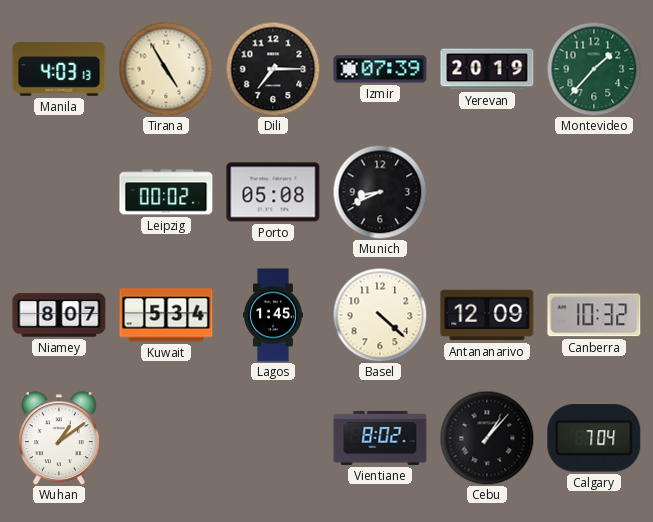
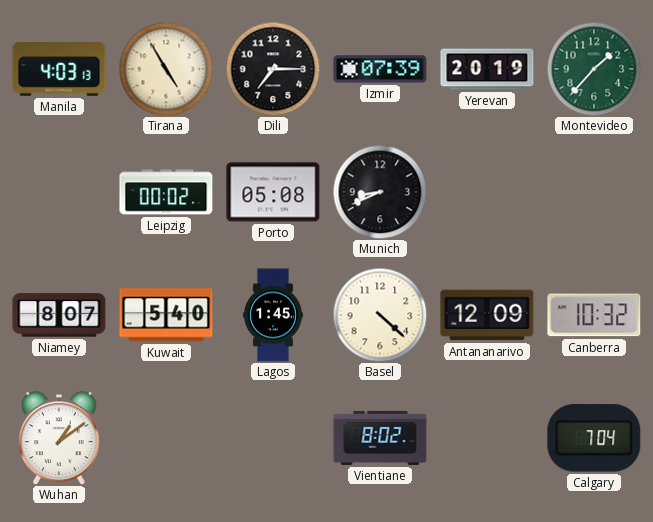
Kuwait: 5:34 -> 5:40 (166, 315)
Cebu: 1:07 -> none (487, 438)
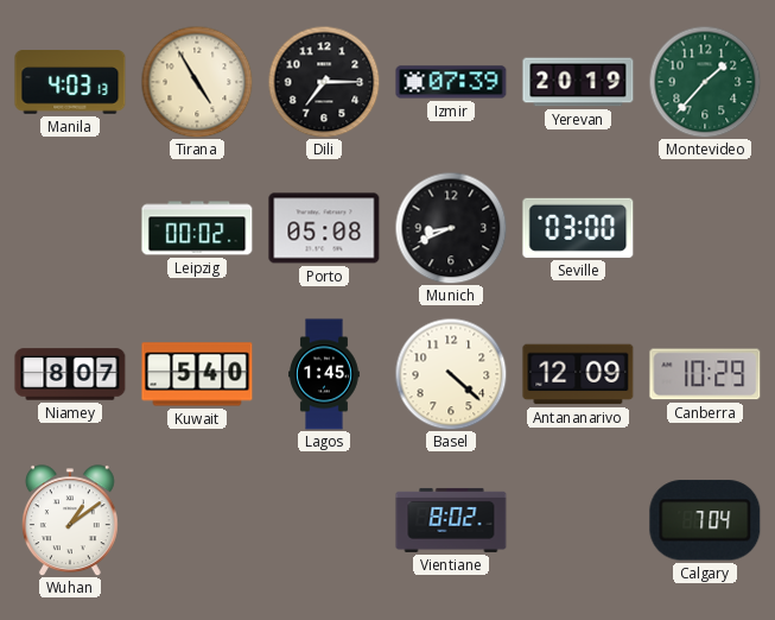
Seville: none -> 03:00 (578, 228)
Canberra: 10:32 -> 10:29 (705, 374)
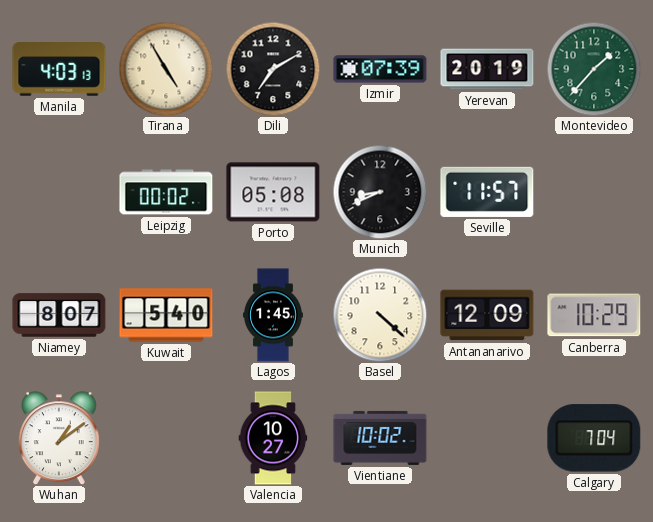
Dili: 7:15 -> 7:10 (273, 69)
Seville: 03:00 -> 11:57 (487, 192)
Valencia: none -> 10:27 (273, 438)
Vientiane: 8:02 -> 10:02 (380, 438)
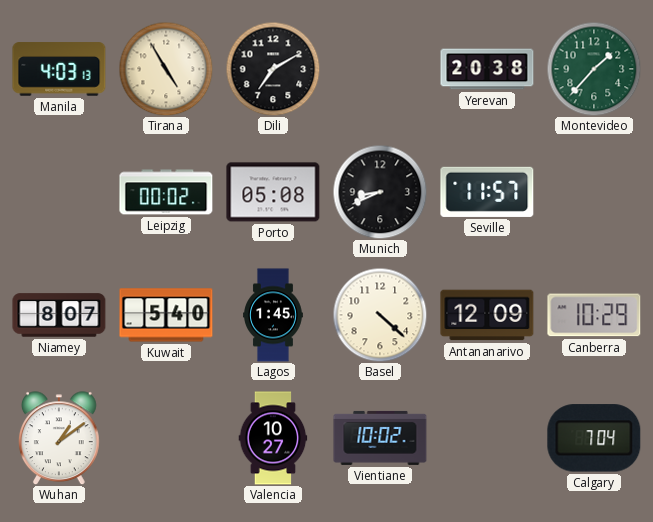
Izmir: 07:39 -> none (380, 69)
Yerevan: 20:19 -> 20:38 (487, 69)
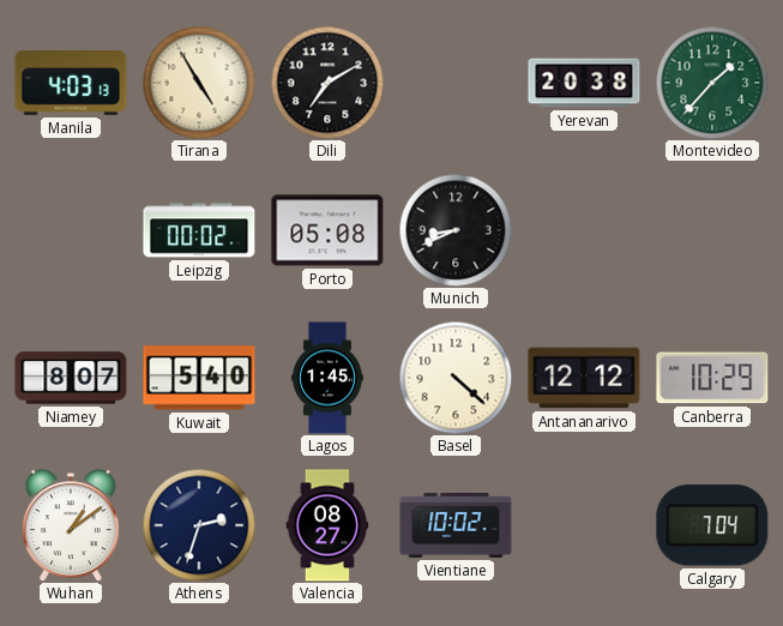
Seville: 11:57 -> none (487, 192)
Antananarivo: 12:09 -> 12:12 (584, 378)
Athens: none -> 2:33 (199, 525)
Valencia: 10:27 -> 08:27 (327, 525)
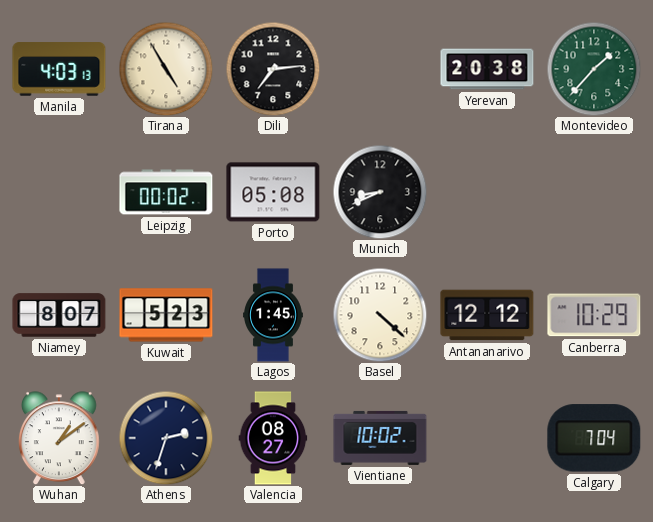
Dili: 7:10 -> 7:14 (273, 69)
Kuwait: 5:40 -> 5:23 (166, 315)
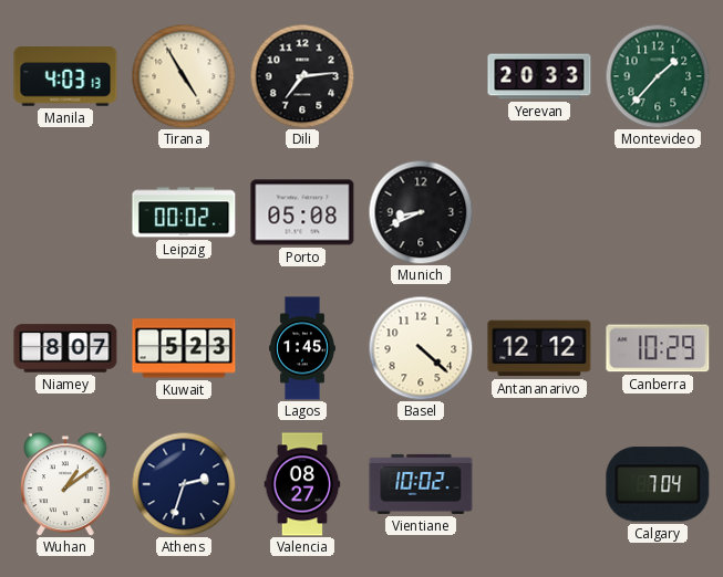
Yerevan: 20:38 -> 20:33 (539, 76)
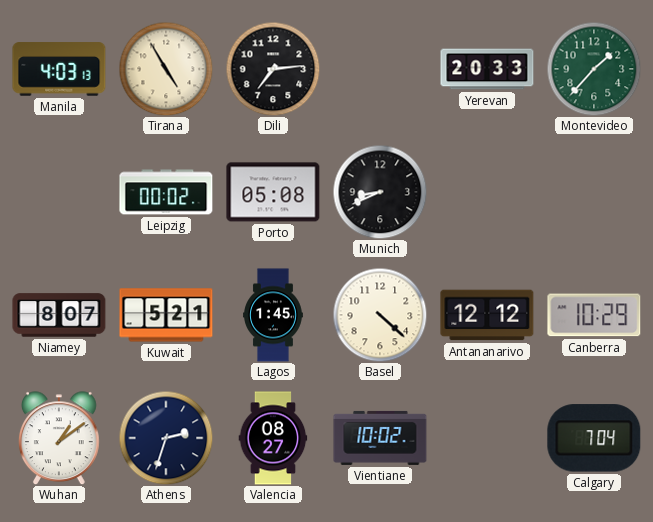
Kuwait: 5:23 -> 5:21 (166, 315)
